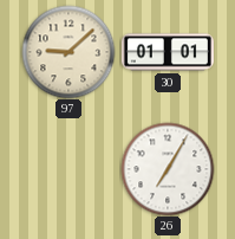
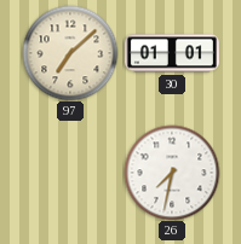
97: 9:08 -> 7:08 (70, 53)
26: 7:05 -> 7:32 (172, 173)
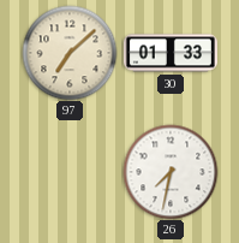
30: 01:01 -> 01:33 (171, 53)
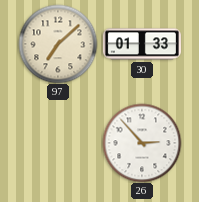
26: 7:32 -> 2:53 (142, 143)
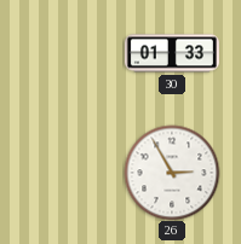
97: 7:08 -> none (58, 44)
26: 2:53 -> 2:55 (172, 173)
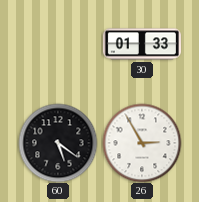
60: none -> 5:21 (58, 143)
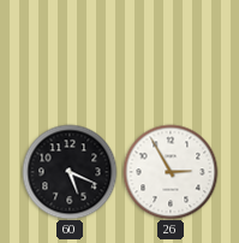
30: 01:33 -> none (142, 44)
60: 5:21 -> 5:19 (70, 172)
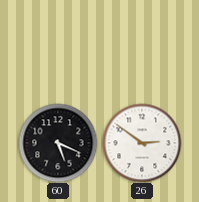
26: 2:55 -> 2:51 (142, 143)
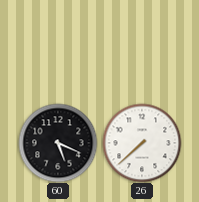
26: 2:51 -> 7:38 (142, 143)
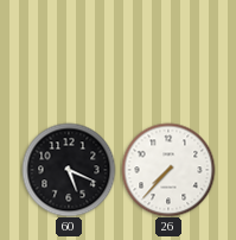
26: 7:38 -> 7:37 (168, 170)
